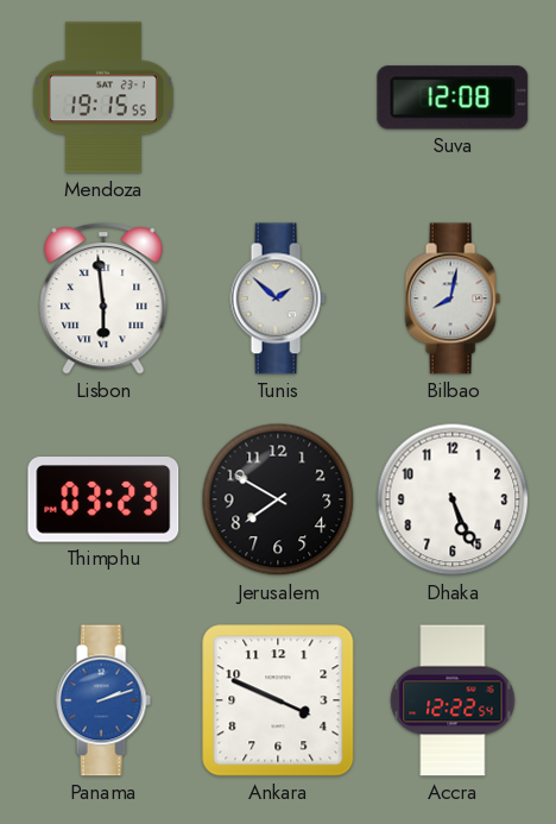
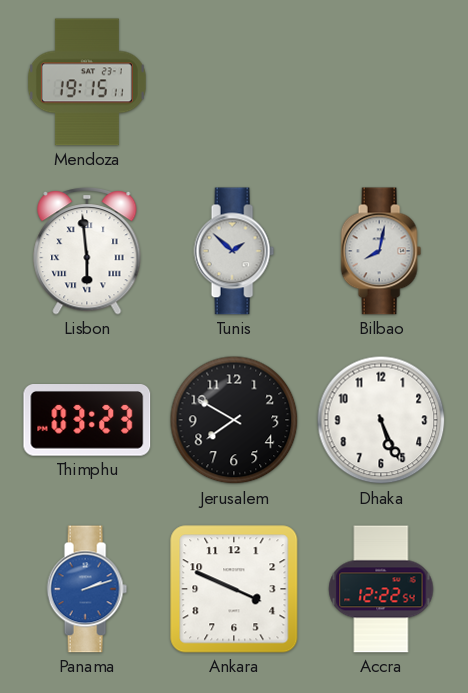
Mendoza: 19:15:55 -> 19:15:11 (87, 82)
Suva: 12:08 -> none (453, 98)
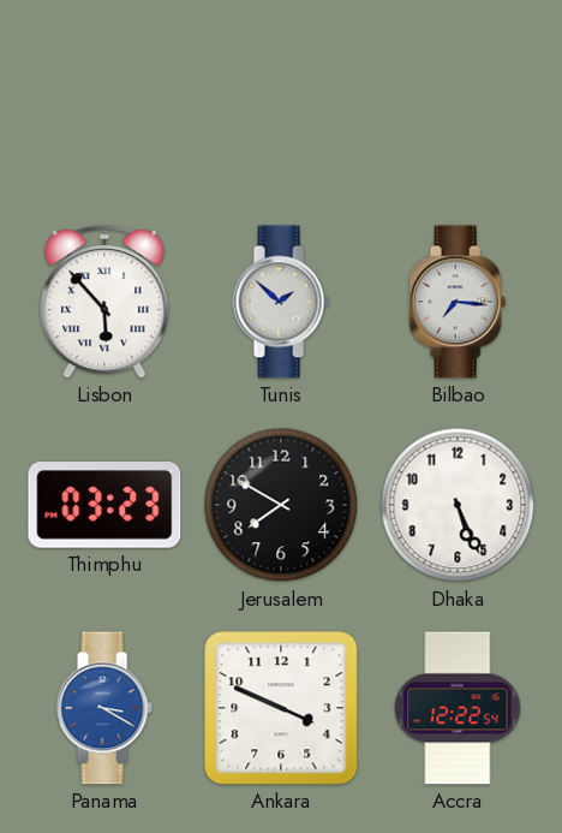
Mendoza: 19:15 -> none (87, 82)
Lisbon: 5:59 -> 5:53 (104, 302)
Bilbao: 8:02 -> 7:16 (458, 302)
Panama: 2:12 -> 3:20 (104, 708)
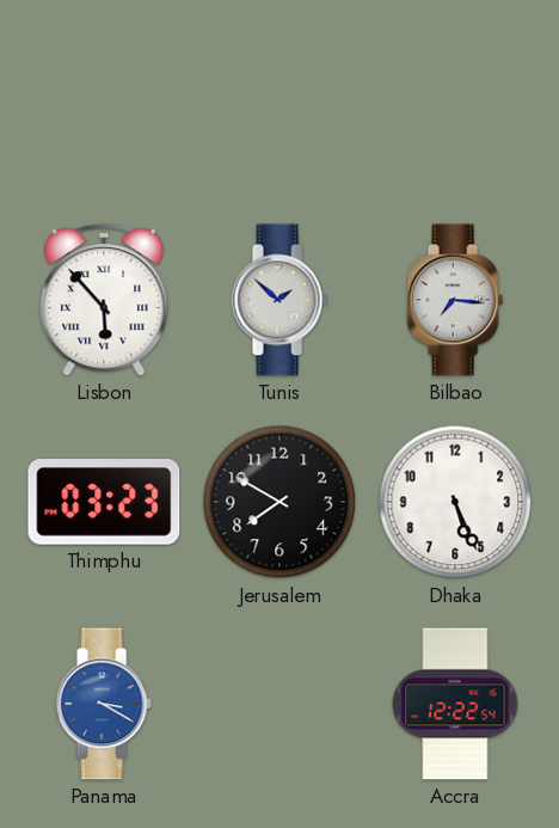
Ankara: 3:49 -> none (281, 708)
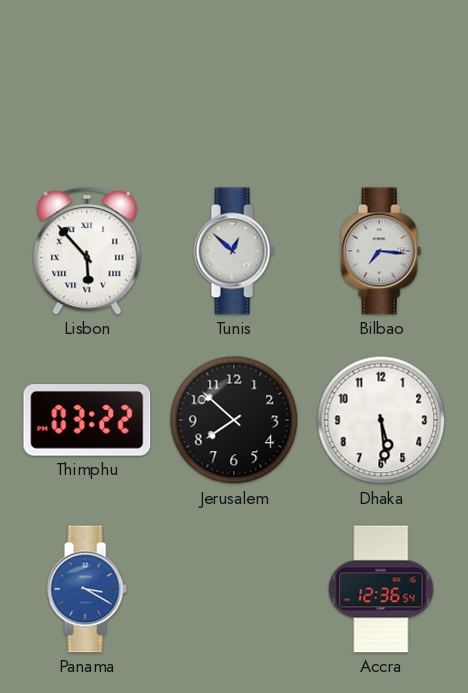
Tunis: 1:52 -> 12:52 (234, 251)
Thimphu: 03:23 -> 03:22 (87, 421)
Jerusalem: 7:50 -> 7:52 (234, 420)
Dhaka: 5:26 -> 5:29 (381, 420)
Accra: 12:22 -> 12:36 (381, 589)
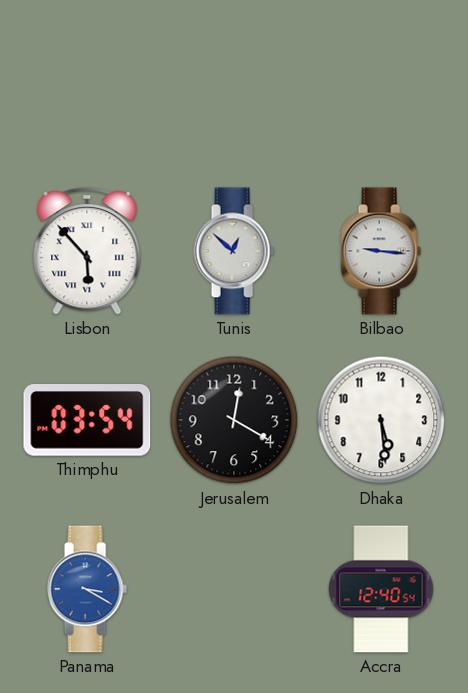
Bilbao: 7:16 -> 9:16 (381, 251)
Thimphu: 03:22 -> 03:54 (87, 421)
Jerusalem: 7:52 -> 12:20 (234, 420)
Accra: 12:36 -> 12:40 (381, 589)
